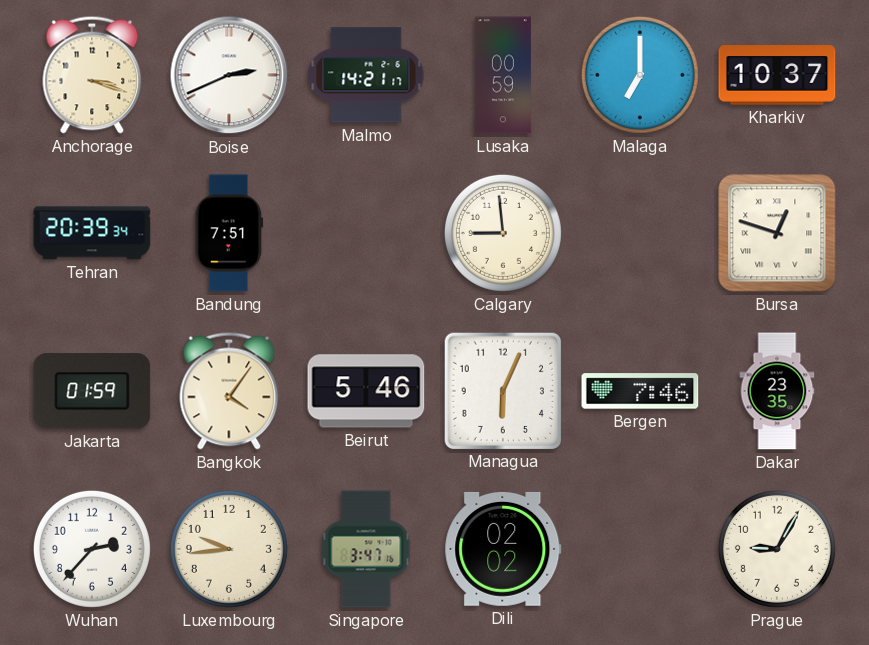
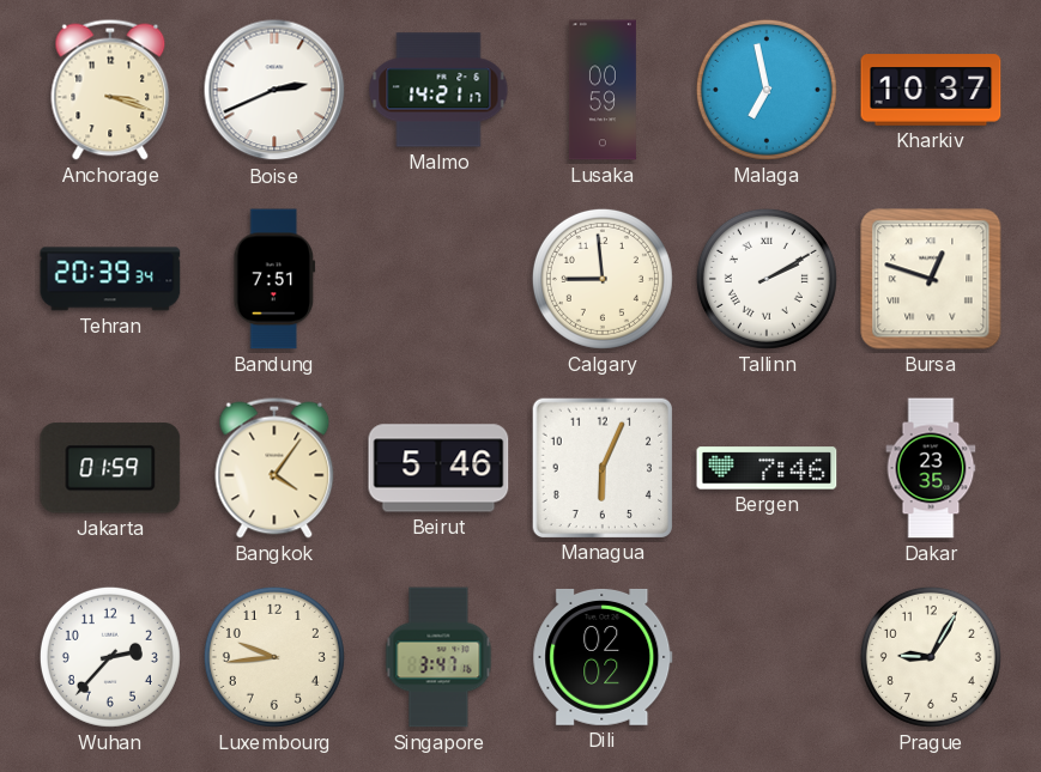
Malaga: 7:00 -> 6:58 (767, 90)
Tallinn: none -> 2:10 (767, 279)
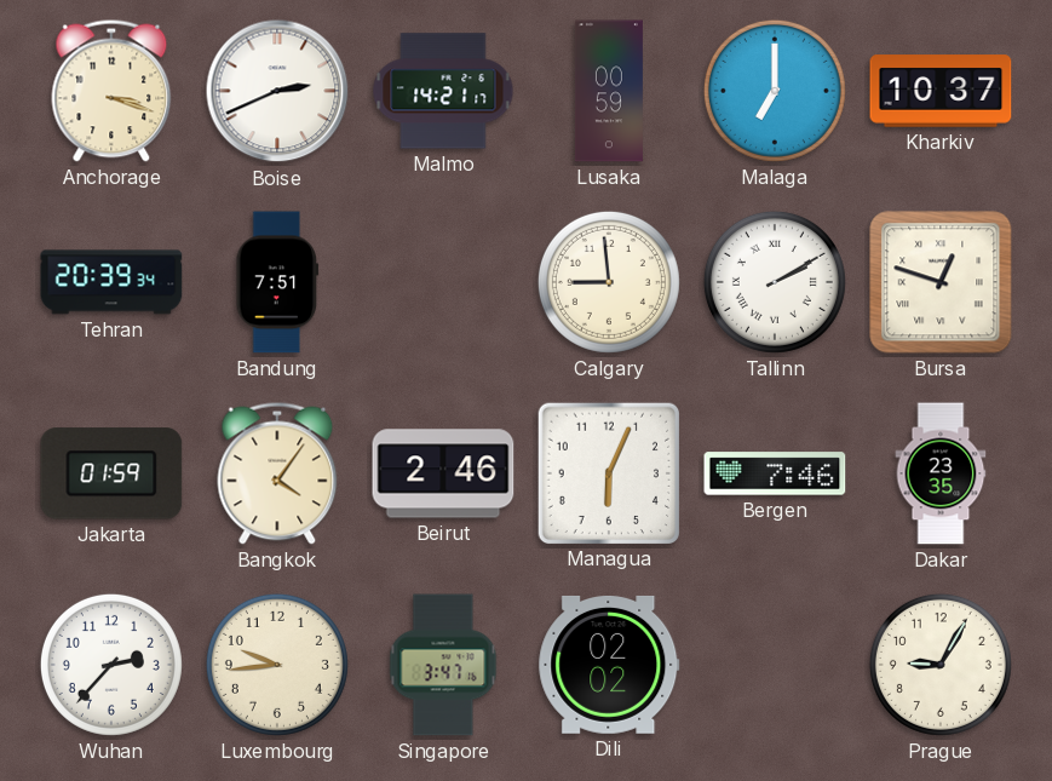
Malaga: 6:58 -> 7:00 (775, 91)
Beirut: 5:46 -> 2:46 (443, 473)
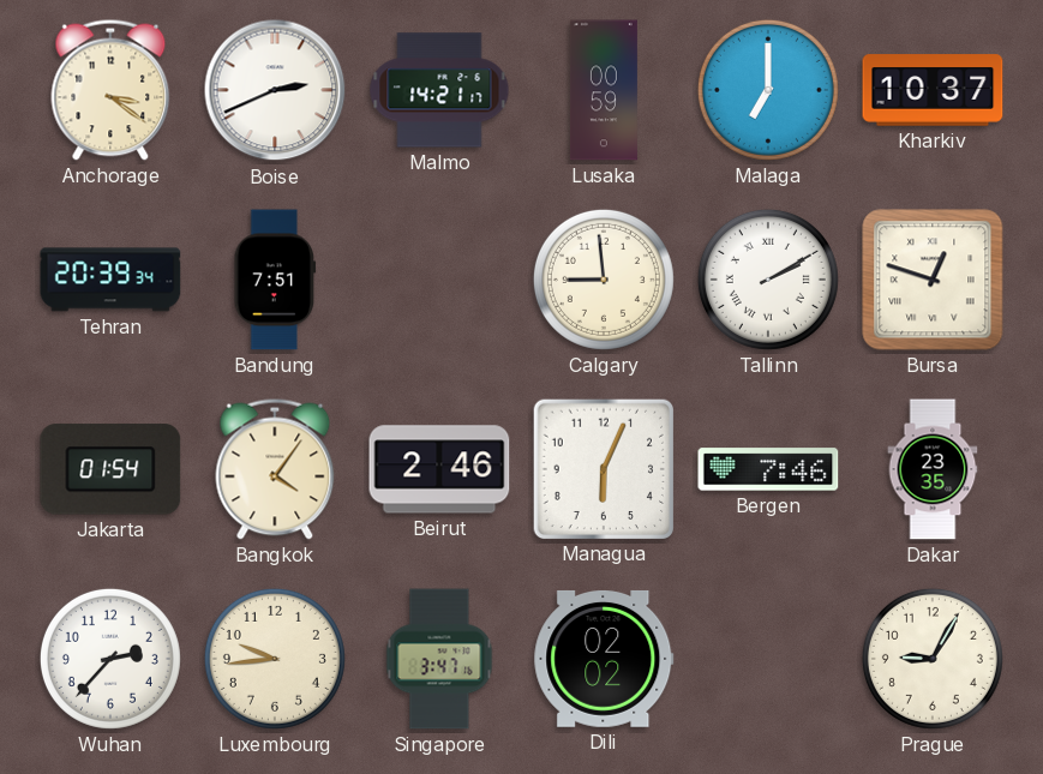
Anchorage: 3:18 -> 3:21 (110, 90)
Jakarta: 01:59 -> 01:54 (110, 469)
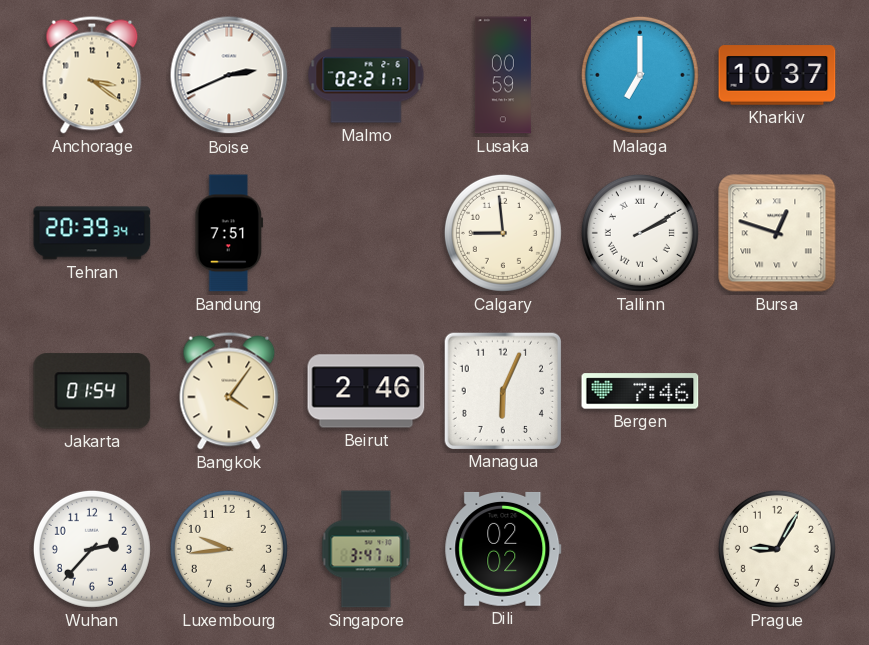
Malmo: 14:21 -> 02:21 (366, 75)
Dakar: 23:35 -> none (933, 469)
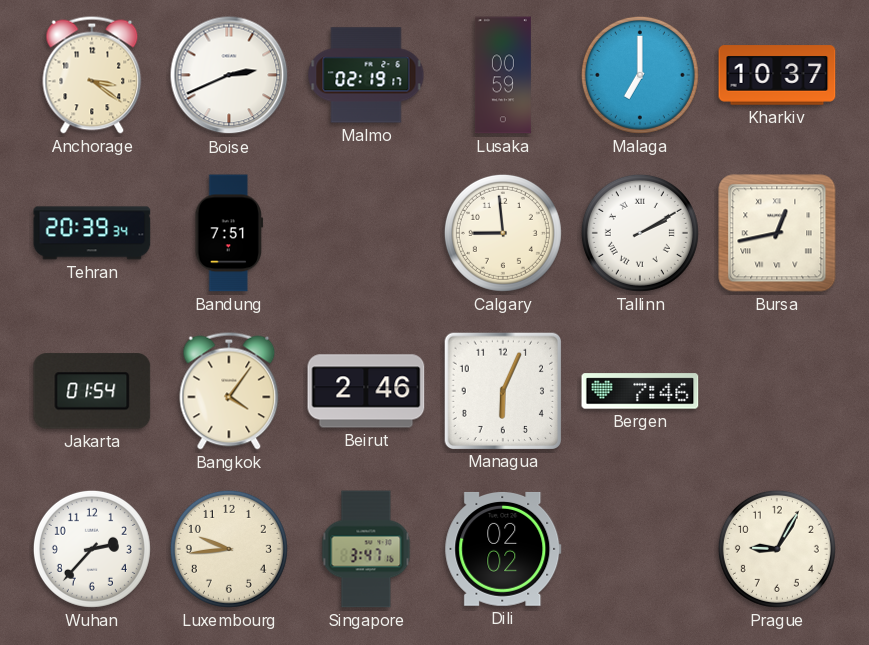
Malmo: 02:21 -> 02:19 (366, 75)
Bursa: 12:48 -> 12:43 (777, 233)
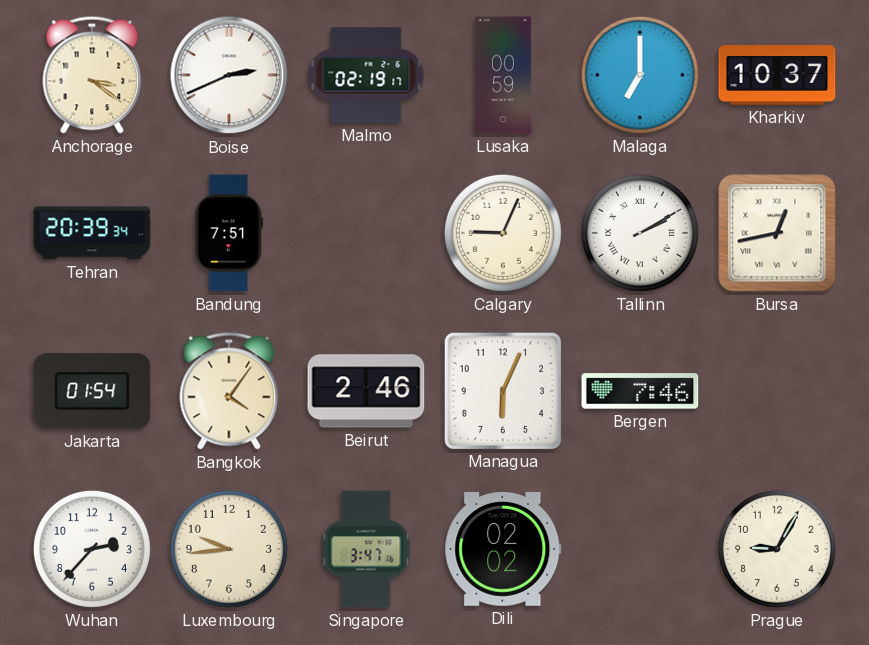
Calgary: 8:59 -> 9:04 (503, 233)
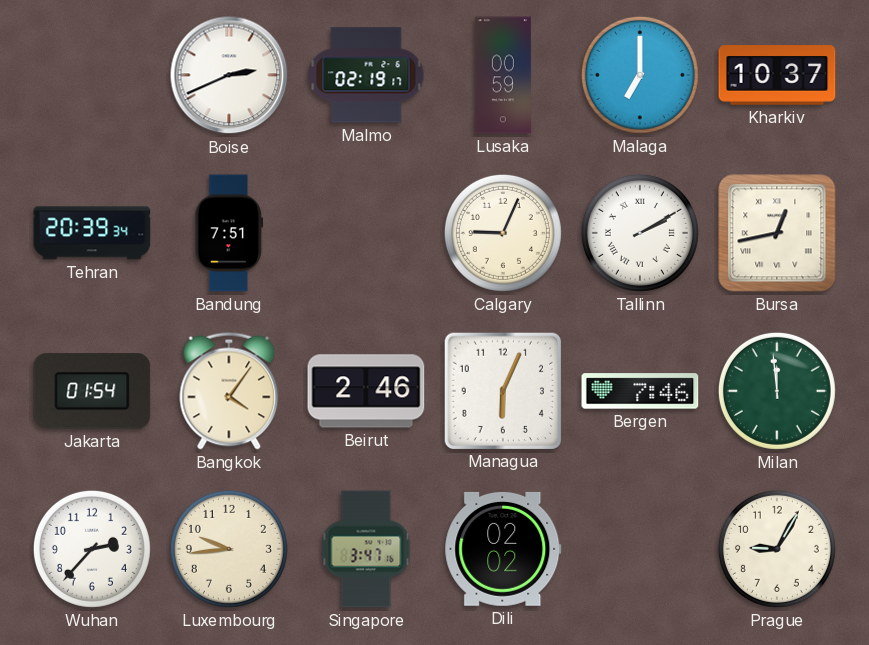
Anchorage: 3:21 -> none (92, 75)
Milan: none -> 11:59 (777, 391)
